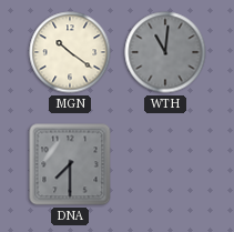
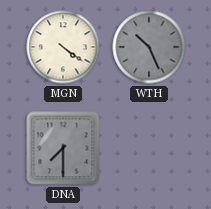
MGN: 10:21 -> 4:21 (63, 47)
WTH: 11:01 -> 10:26 (149, 47)
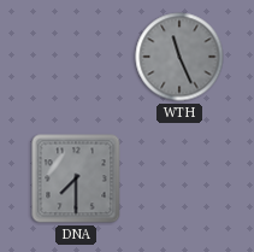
MGN: 4:21 -> none (63, 47)
WTH: 10:26 -> 11:26 (179, 57)
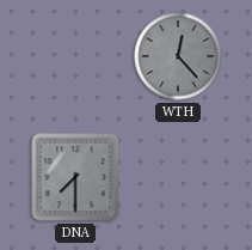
WTH: 11:26 -> 12:23 (178, 56)
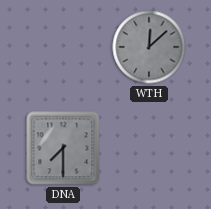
WTH: 12:23 -> 12:08 (149, 47)
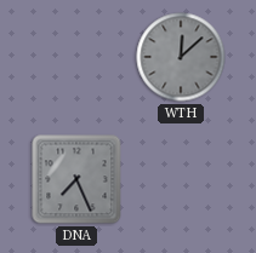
DNA: 7:30 -> 7:26 (76, 179)
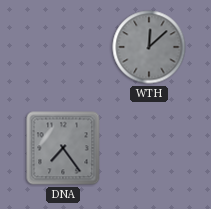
DNA: 7:26 -> 7:24 (63, 148)
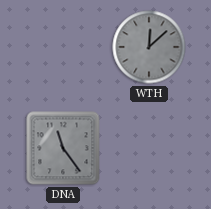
DNA: 7:24 -> 11:24 (63, 148)
